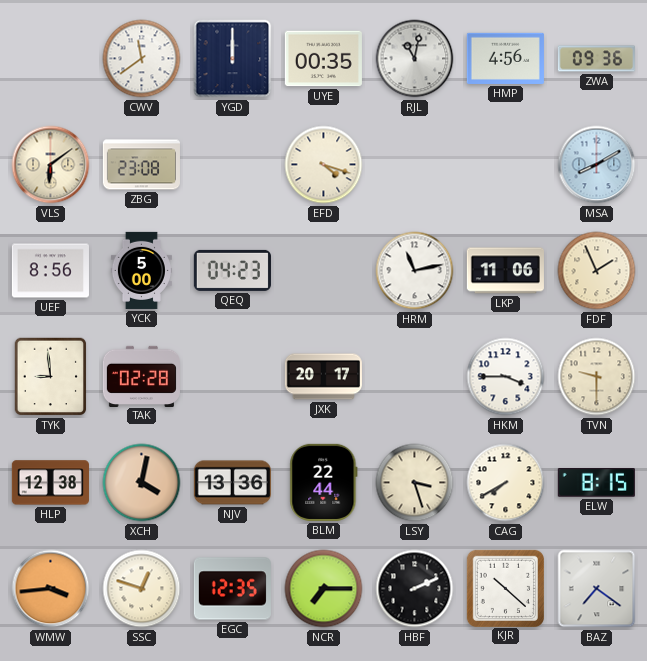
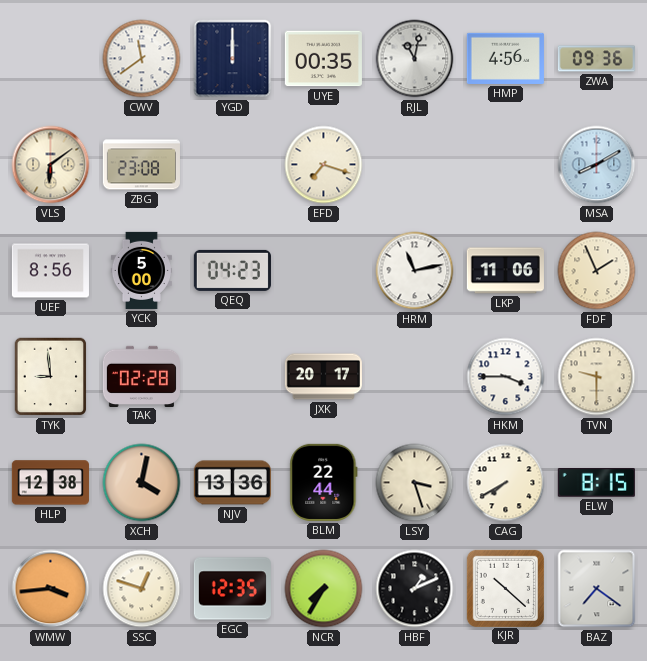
EFD: 4:18 -> 7:18 (324, 165)
NCR: 7:15 -> 7:35 (324, 589)
HBF: 2:11 -> 1:11 (415, 589)
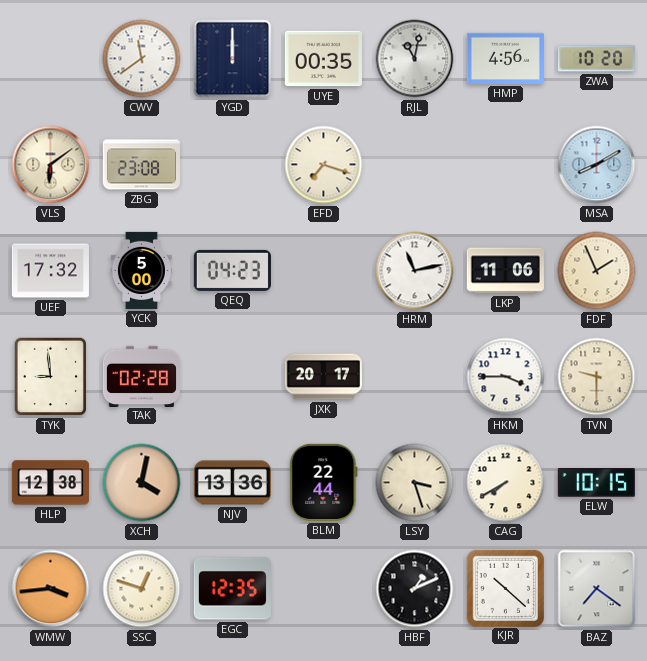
ZWA: 09:36 -> 10:20 (596, 59)
UEF: 8:56 -> 17:32 (50, 271)
ELW: 8:15 -> 10:15 (596, 483)
NCR: 7:35 -> none (324, 589)
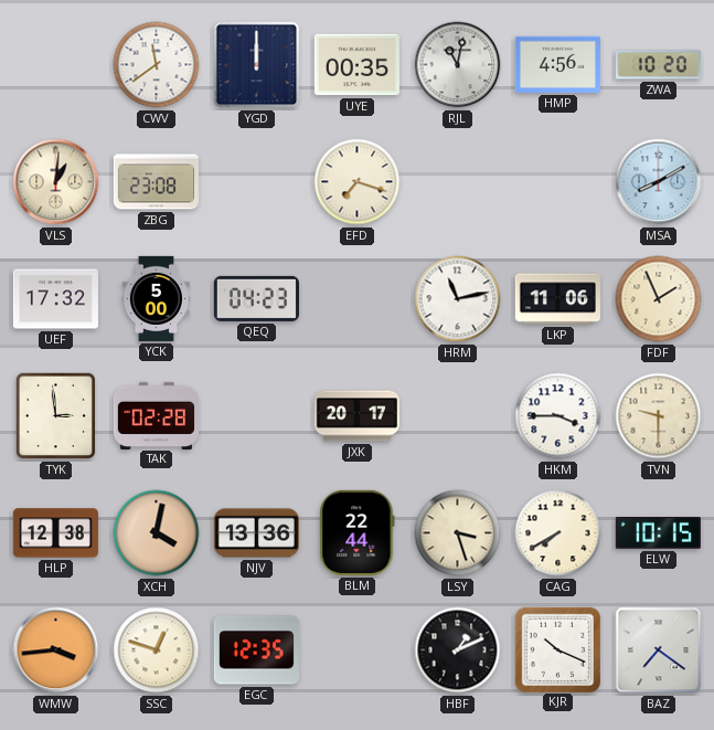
VLS: 6:09 -> 1:01 (56, 182)
TYK: 8:59 -> 2:59 (56, 416)
KJR: 10:22 -> 10:19 (557, 649)
